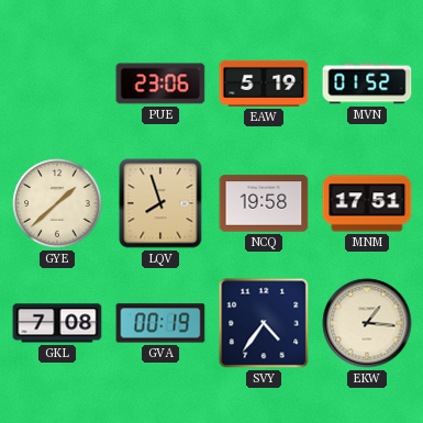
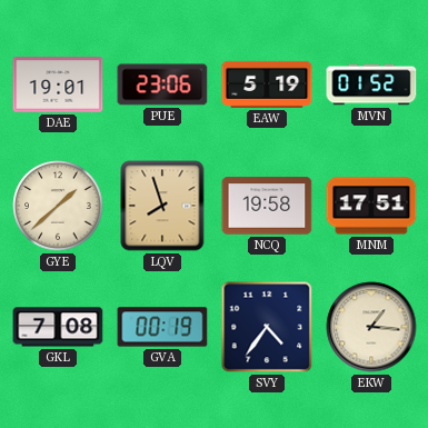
DAE: none -> 19:01 (58, 84)
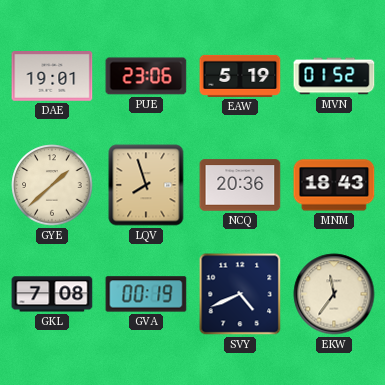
NCQ: 19:58 -> 20:36 (240, 185)
MNM: 17:51 -> 18:43 (334, 185)
SVY: 4:36 -> 4:41 (240, 294)
EKW: 1:16 -> 11:36 (334, 294)
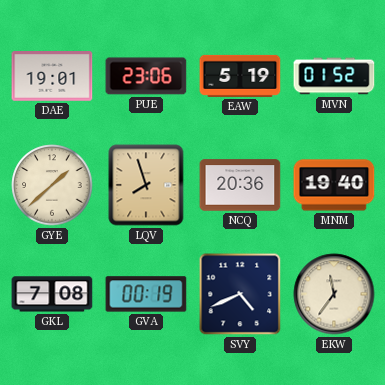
MNM: 18:43 -> 19:40 (334, 185)
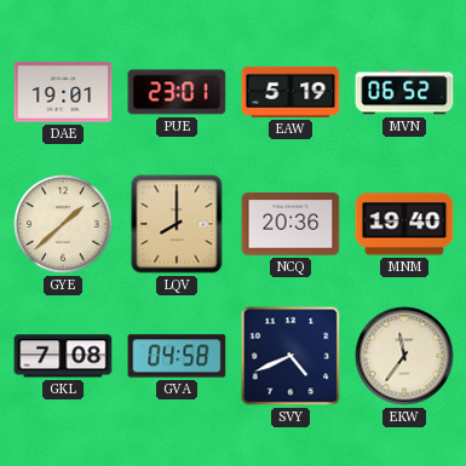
PUE: 23:06 -> 23:01 (177, 92)
MVN: 01:52 -> 06:52 (404, 92)
LQV: 7:57 -> 8:00 (177, 224)
GVA: 00:19 -> 04:58 (177, 356)
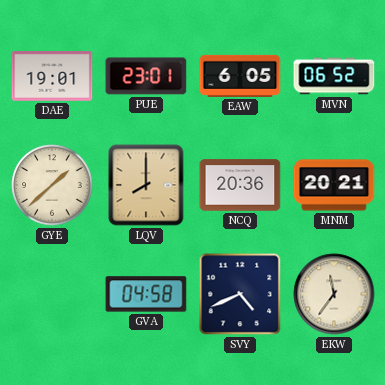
EAW: 5:19 -> 6:05 (240, 76)
MNM: 19:40 -> 20:21 (334, 185)
GKL: 7:08 -> none (63, 356)
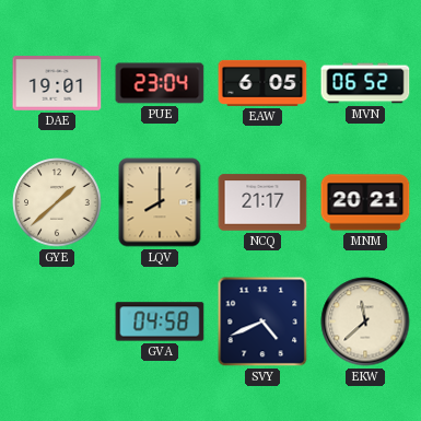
PUE: 23:01 -> 23:04 (160, 83)
NCQ: 20:36 -> 21:17 (262, 202)
EKW: 11:36 -> 11:38 (365, 321)
